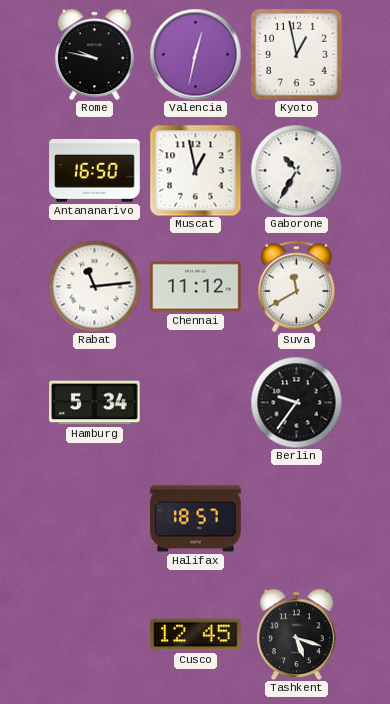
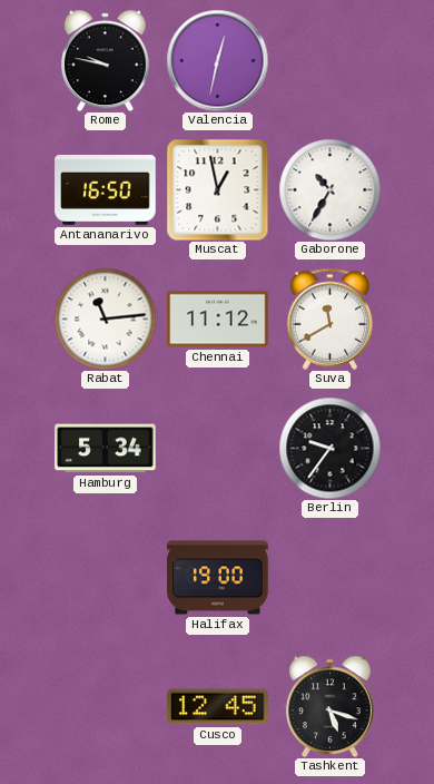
Kyoto: 12:58 -> none (296, 54)
Halifax: 18:57 -> 19:00 (218, 578)
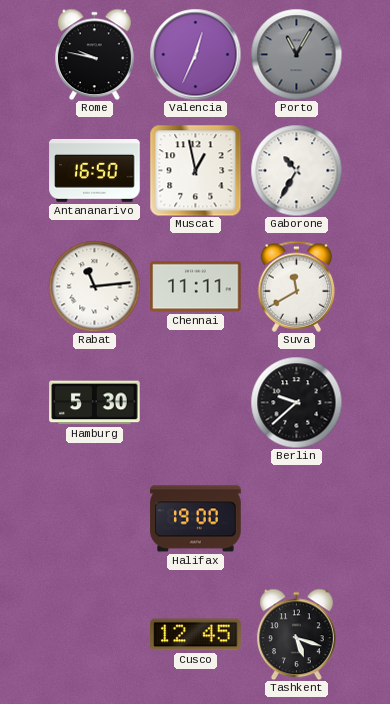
Valencia: 12:32 -> 12:34 (195, 54)
Porto: none -> 11:05 (296, 54)
Chennai: 11:12 -> 11:11 (196, 287)
Hamburg: 5:34 -> 5:30 (95, 403)
Berlin: 9:36 -> 9:38 (296, 402)
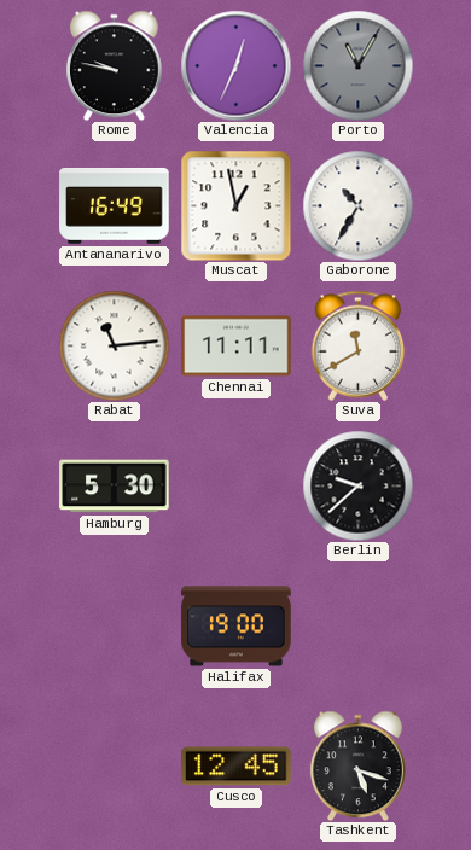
Antananarivo: 16:50 -> 16:49 (115, 206)
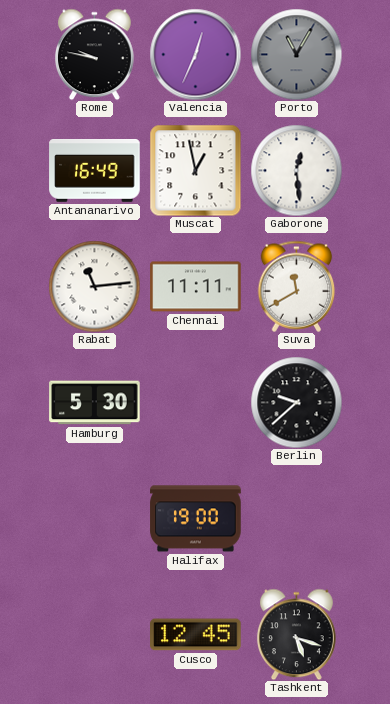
Gaborone: 10:35 -> 12:29 (296, 170)
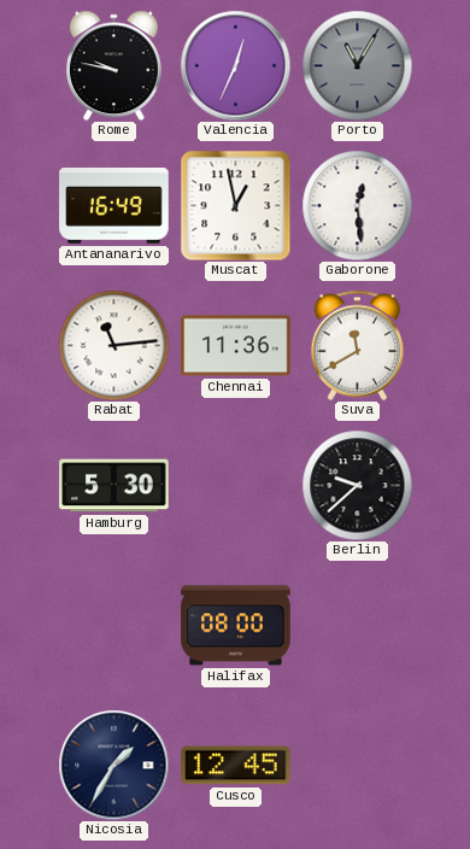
Chennai: 11:11 -> 11:36 (236, 346)
Halifax: 19:00 -> 08:00 (236, 626)
Nicosia: none -> 1:35 (113, 765)
Tashkent: 5:18 -> none (296, 634)
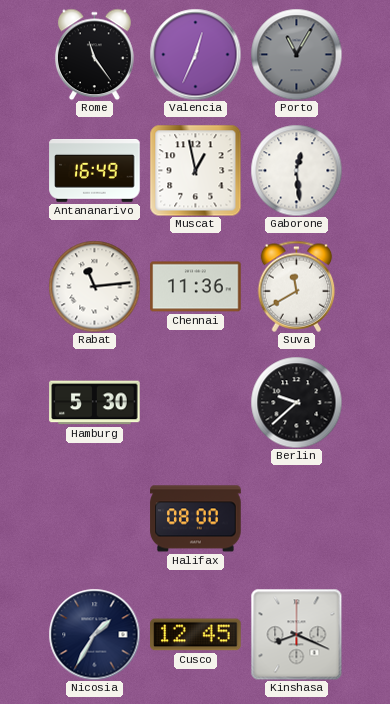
Rome: 9:47 -> 11:24 (94, 54)
Kinshasa: none -> 8:19 (296, 634)
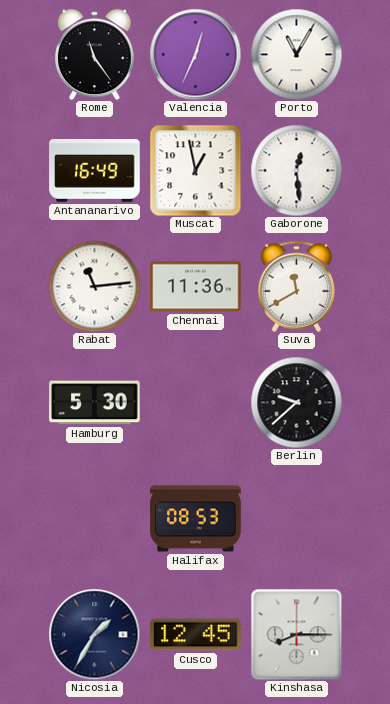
Porto dial: grey -> white (296, 54)
Halifax: 08:00 -> 08:53 (196, 519)
Kinshasa: 8:19 -> 8:15 (296, 634)
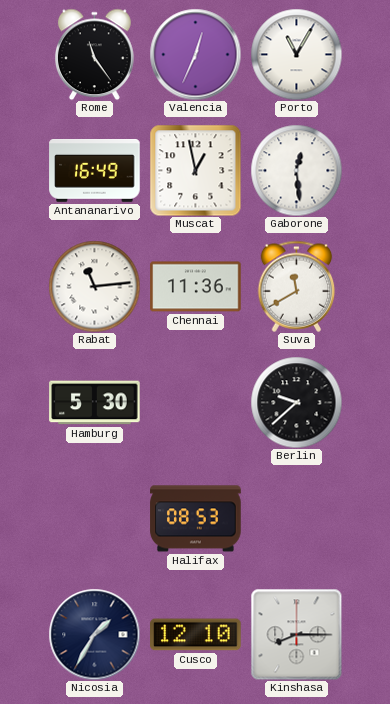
Cusco: 12:45 -> 12:10 (196, 635)
